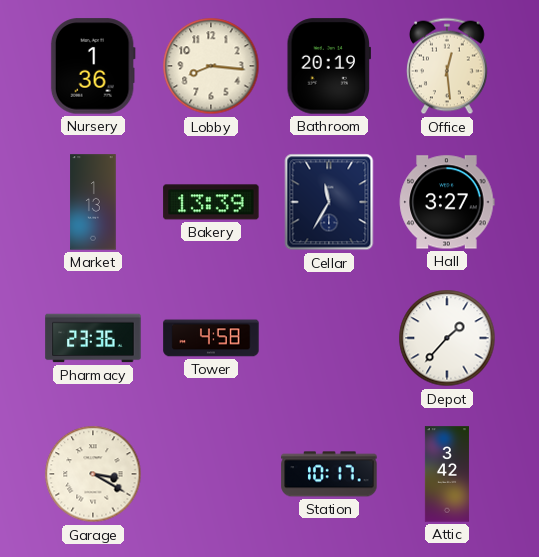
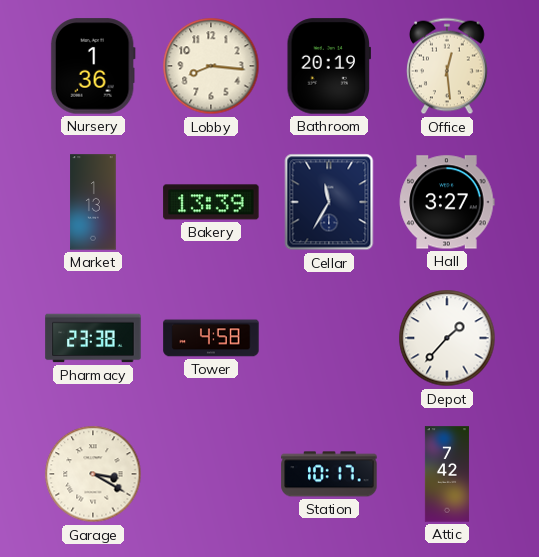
Pharmacy: 23:36 -> 23:38 (93, 338)
Attic: 3:42 -> 7:42 (447, 474)
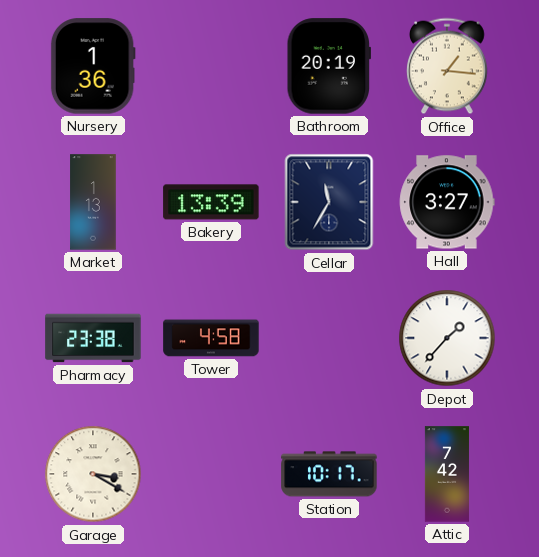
Lobby: 8:16 -> none (211, 66)
Office: 12:29 -> 1:16 (448, 66)
